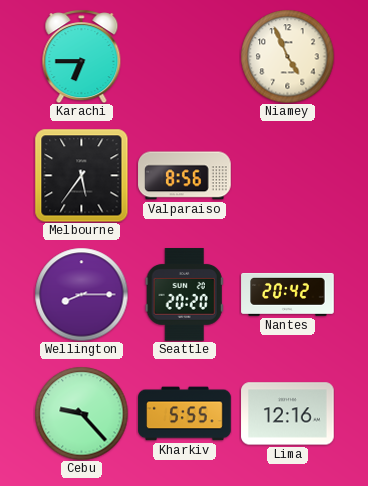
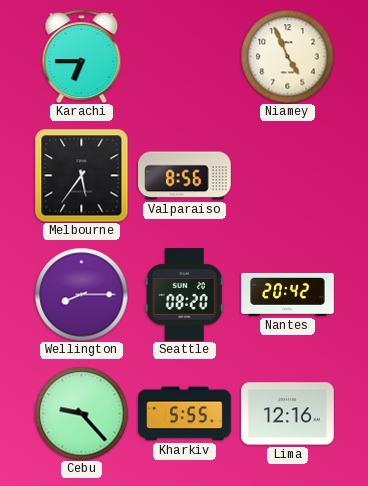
Seattle: 20:20 -> 08:20 (184, 295)
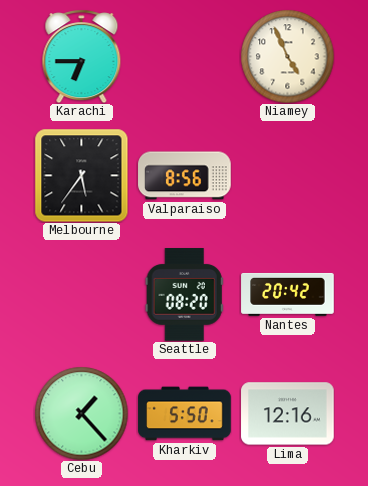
Wellington: 8:15 -> none (81, 294)
Cebu: 9:23 -> 1:23 (81, 413)
Kharkiv: 5:55 -> 5:50 (185, 414)
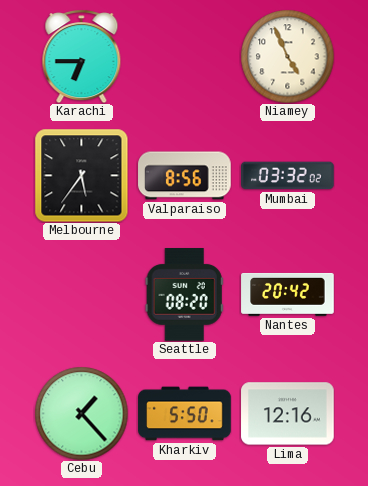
Mumbai: none -> 03:32 (288, 176)
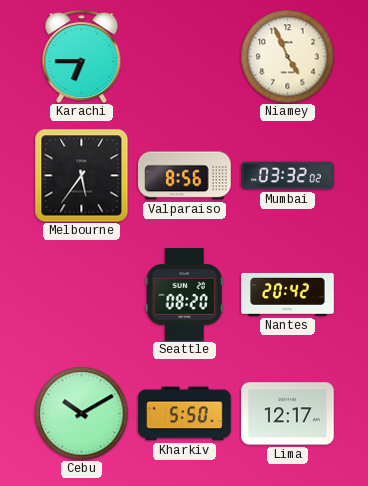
Cebu: 1:23 -> 10:10 (81, 413)
Lima: 12:16 -> 12:17 (288, 414)
